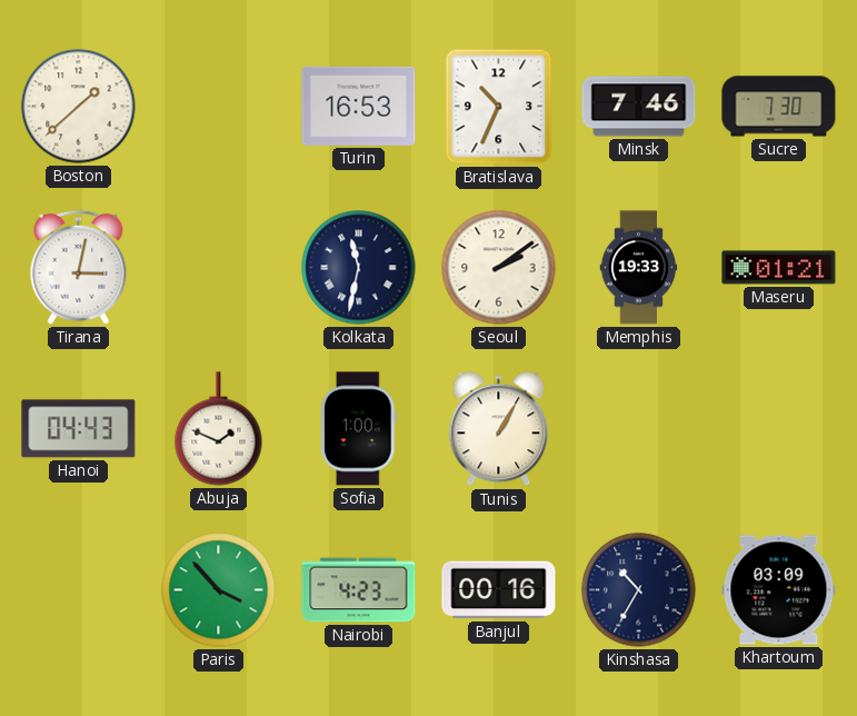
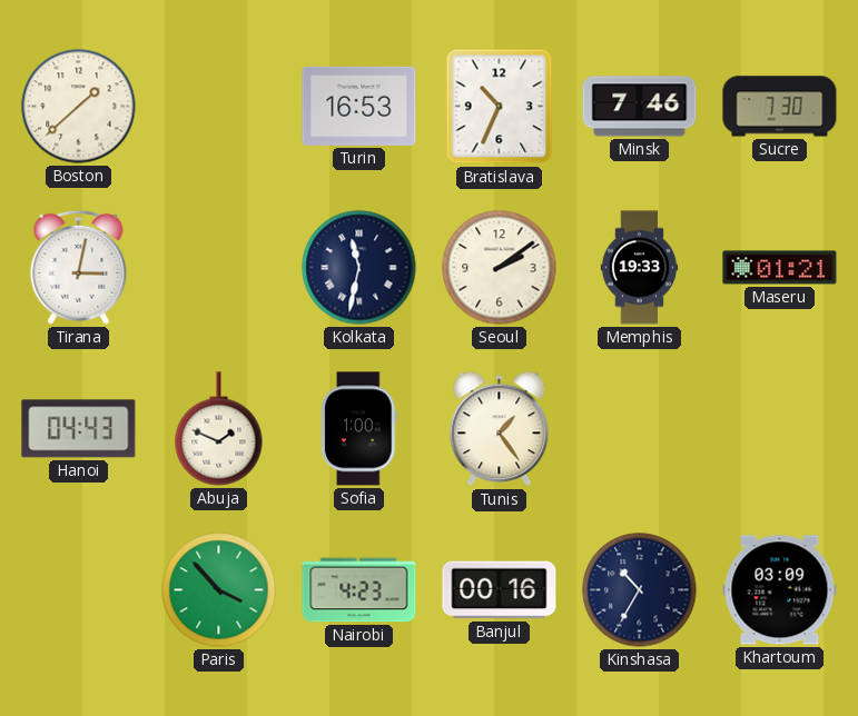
Tunis: 1:05 -> 1:24 (500, 429)
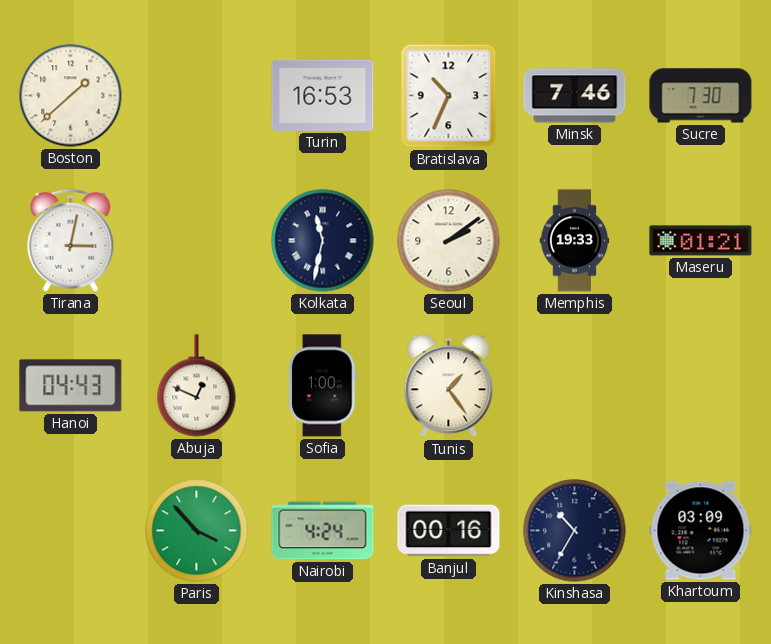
Abuja: 1:49 -> 12:49 (197, 386)
Nairobi: 4:23 -> 4:24 (323, 531)
